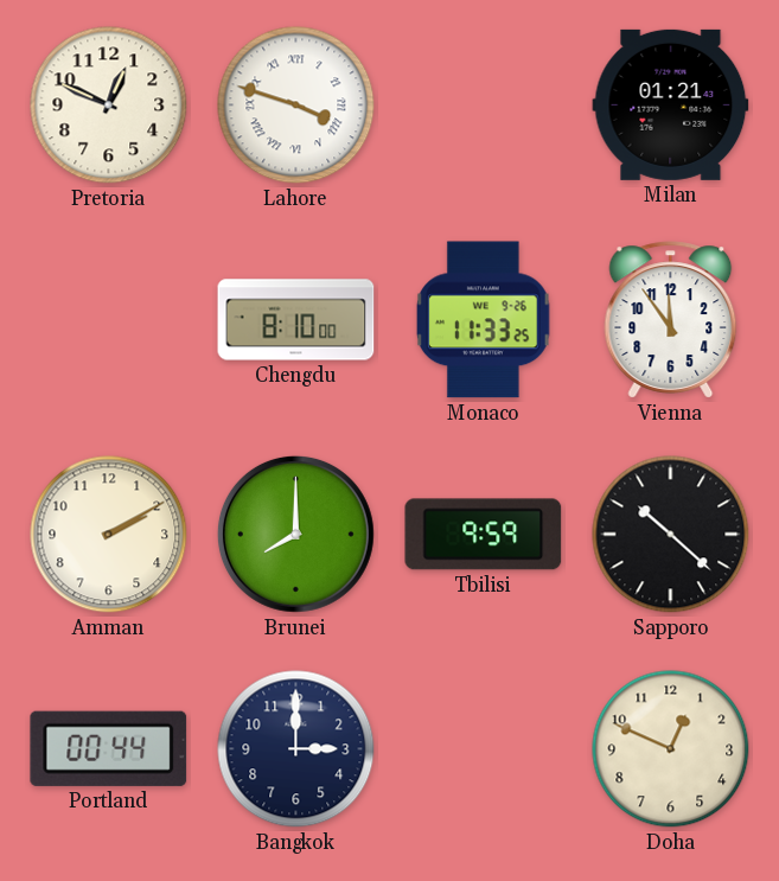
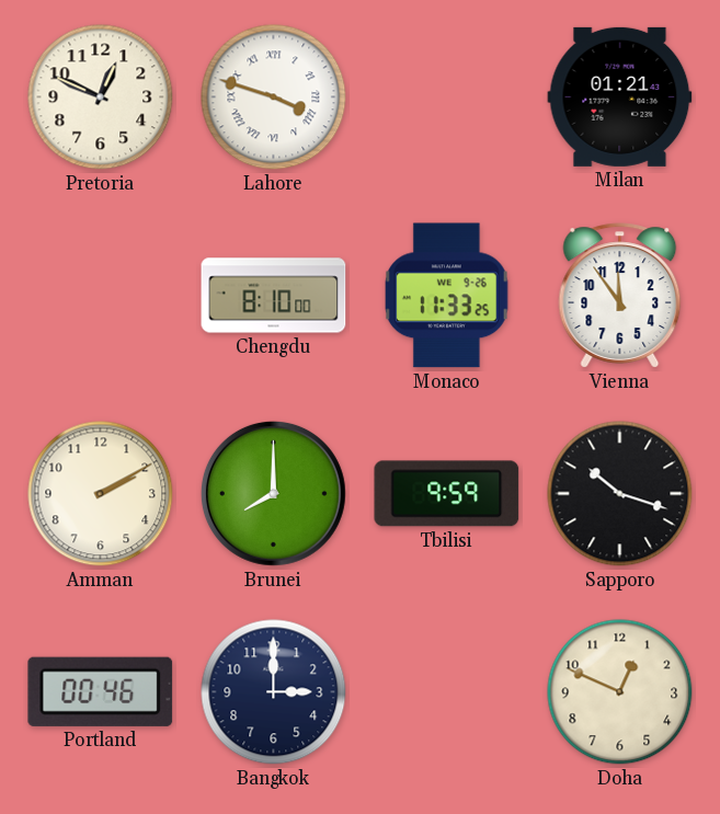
Sapporo: 10:22 -> 10:18 (620, 494)
Portland: 00:44 -> 00:46 (101, 691)
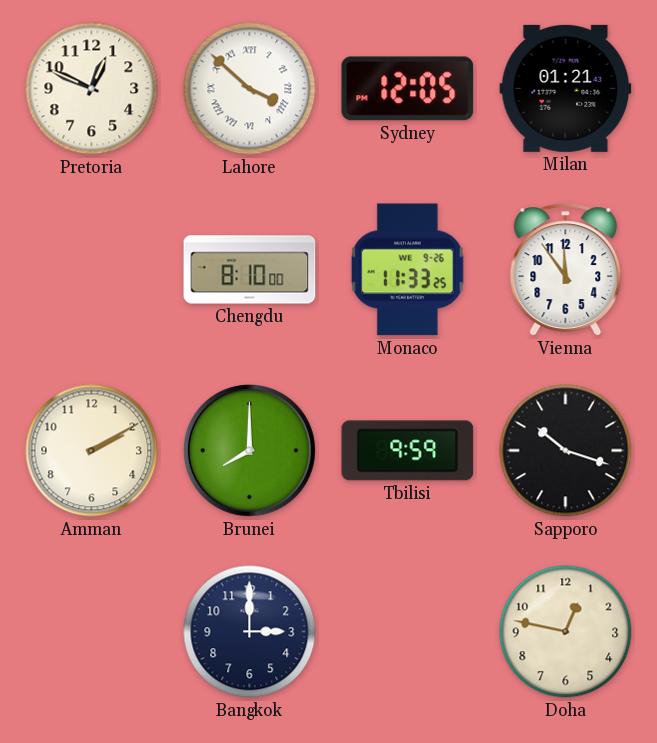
Lahore: 3:48 -> 3:52 (250, 89)
Sydney: none -> 12:05 (408, 89)
Portland: 00:46 -> none (101, 691)
Doha: 12:49 -> 12:47 (566, 632)
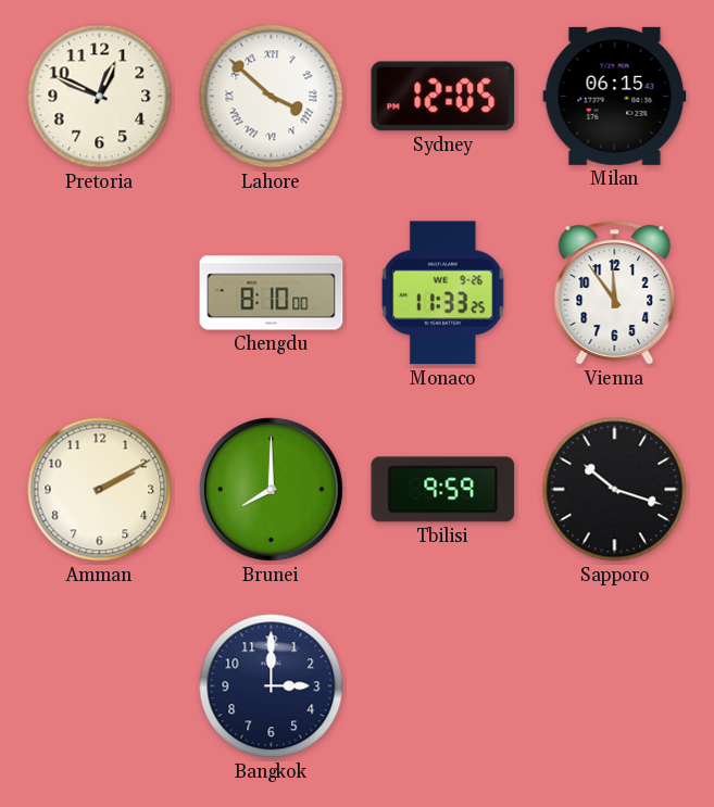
Milan: 01:21 -> 06:15 (615, 96)
Doha: 12:47 -> none (566, 632)
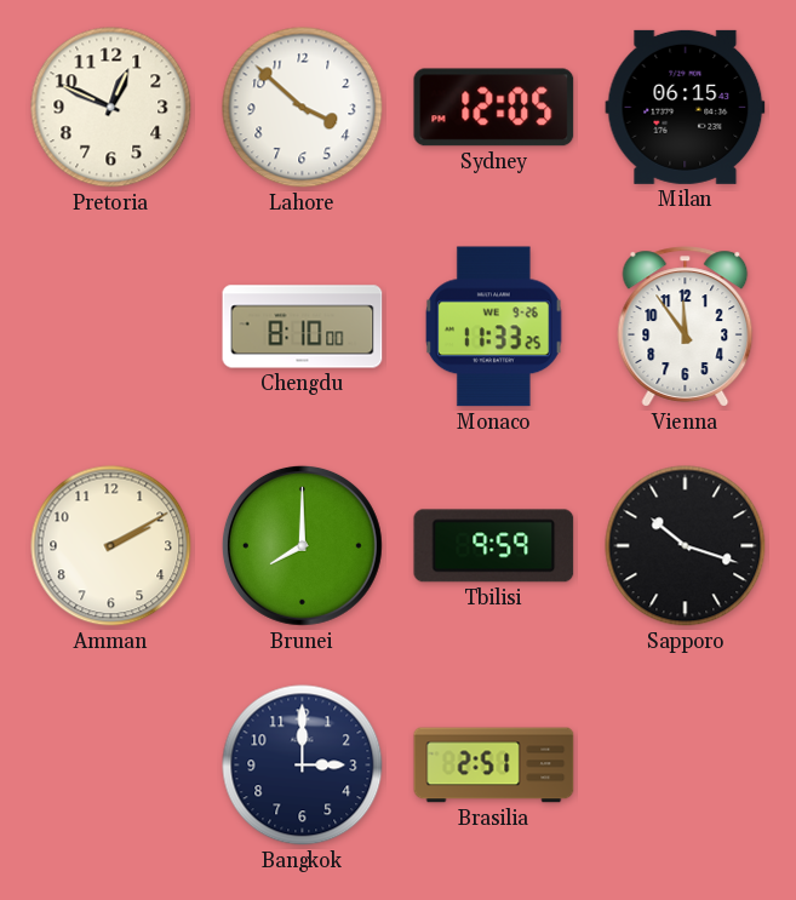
Lahore numerals: Roman -> Arabic (303, 108)
Brasilia: none -> 2:51 (494, 766)
